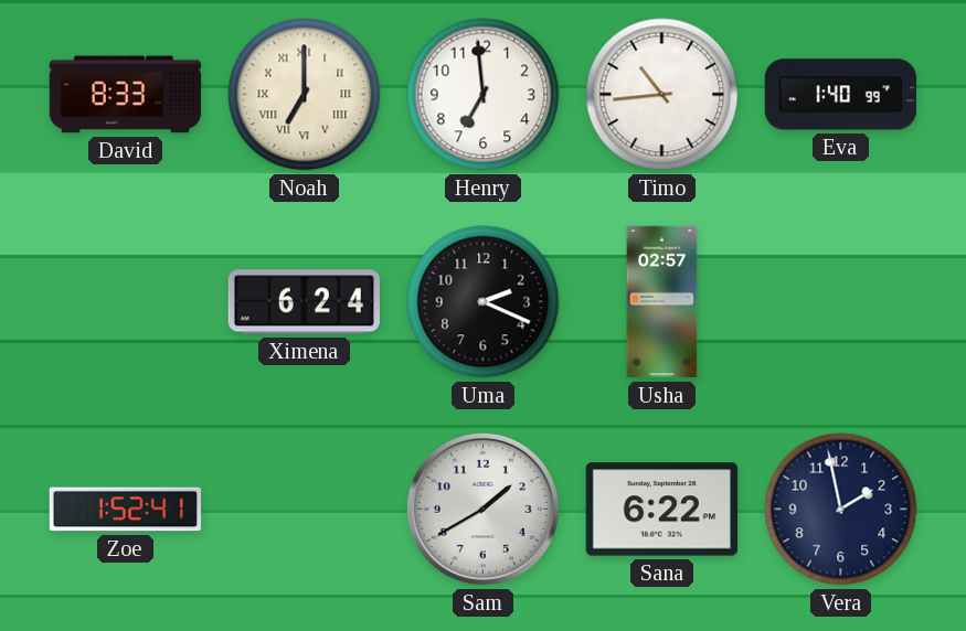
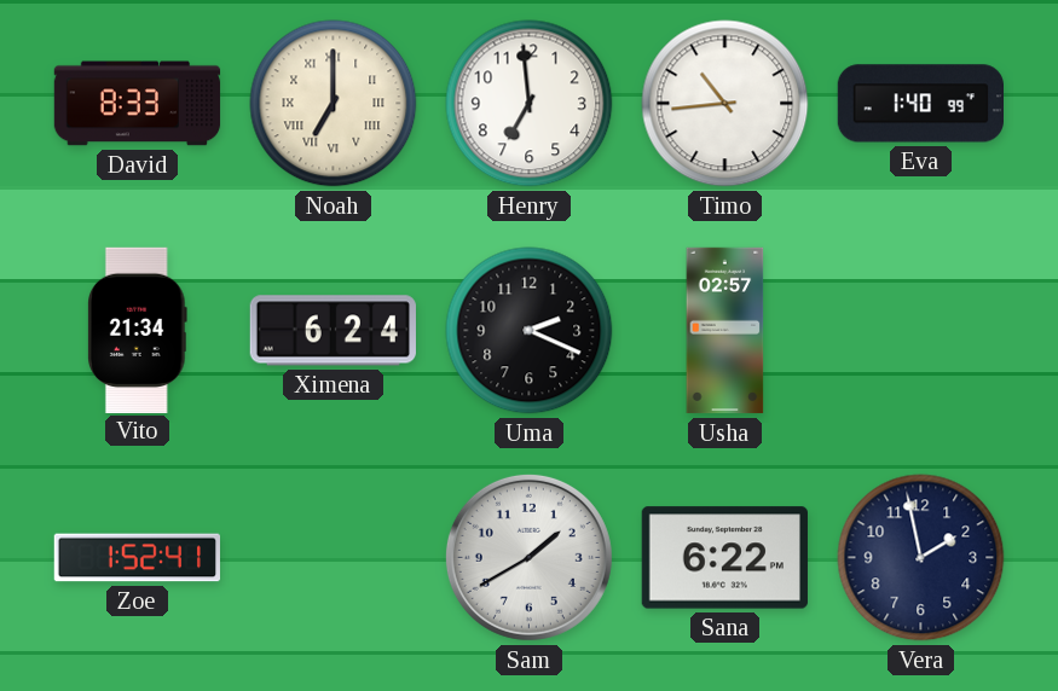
Vito: none -> 21:34 (138, 330)
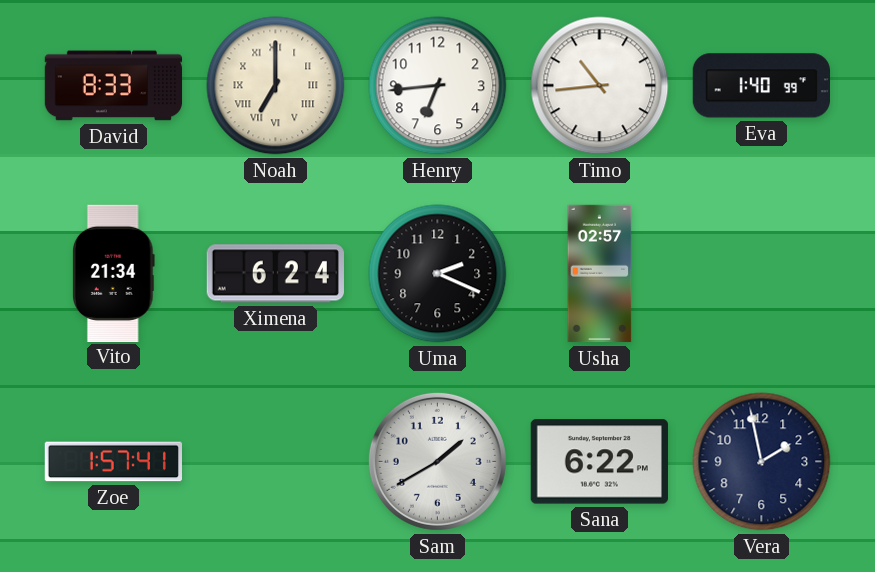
Henry: 6:59 -> 6:44 (438, 86)
Zoe: 1:52 -> 1:57 (113, 462)
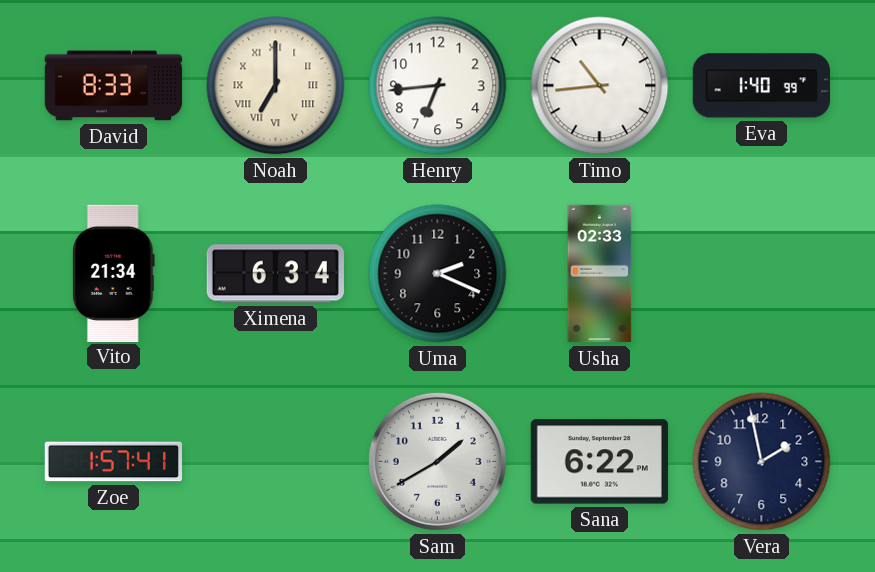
Ximena: 6:24 -> 6:34 (275, 274)
Usha: 02:57 -> 02:33 (600, 274)
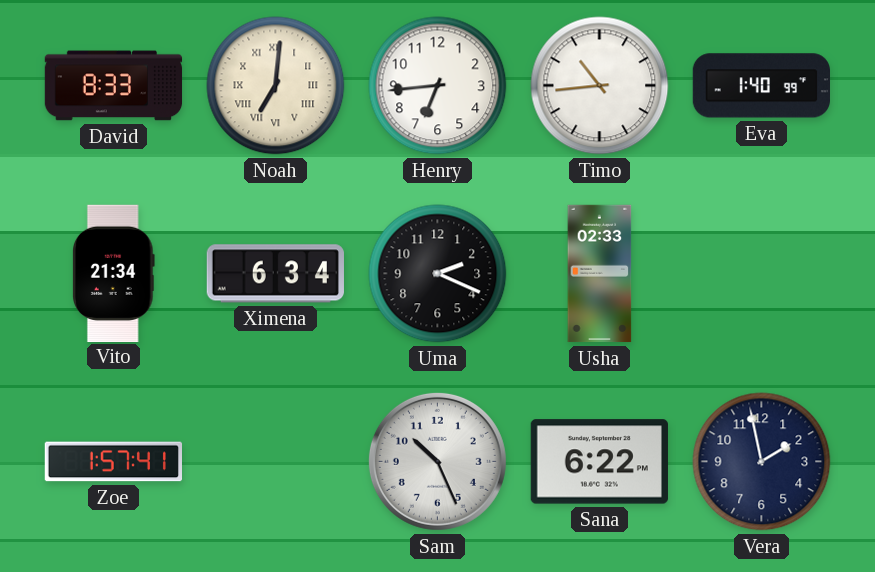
Noah: 7:00 -> 7:01 (276, 86)
Sam: 1:40 -> 10:26 (437, 461)
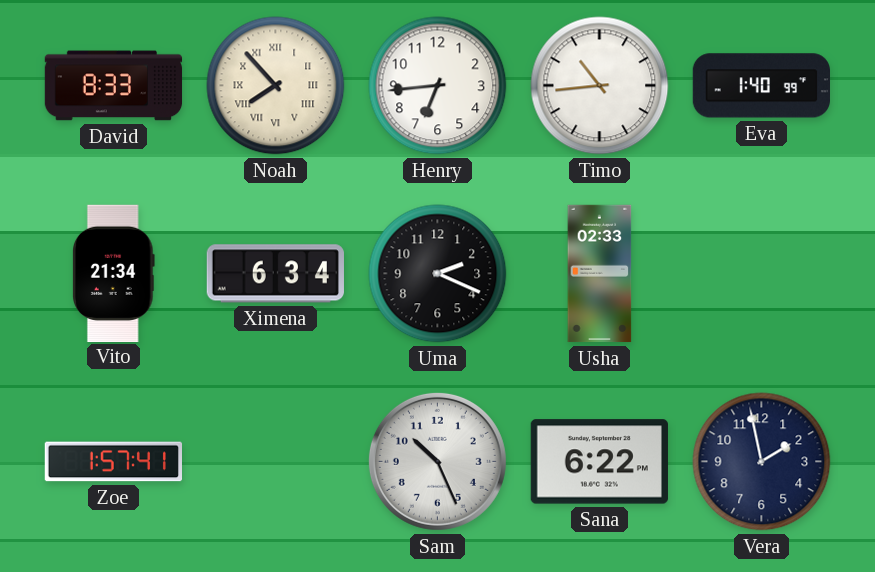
Noah: 7:01 -> 7:53 (276, 86)
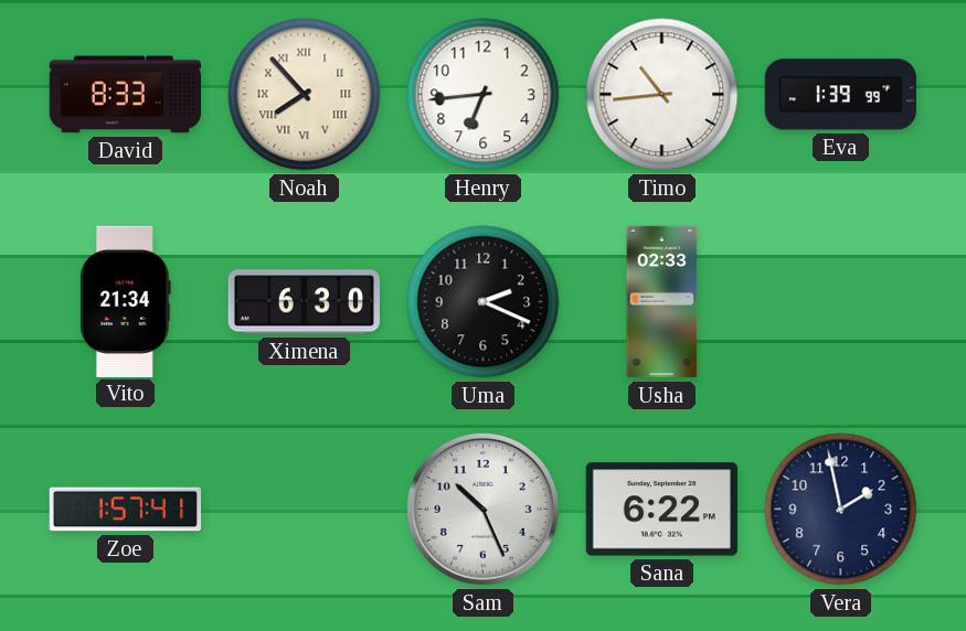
Eva: 1:40 -> 1:39 (840, 95)
Ximena: 6:34 -> 6:30 (304, 302)
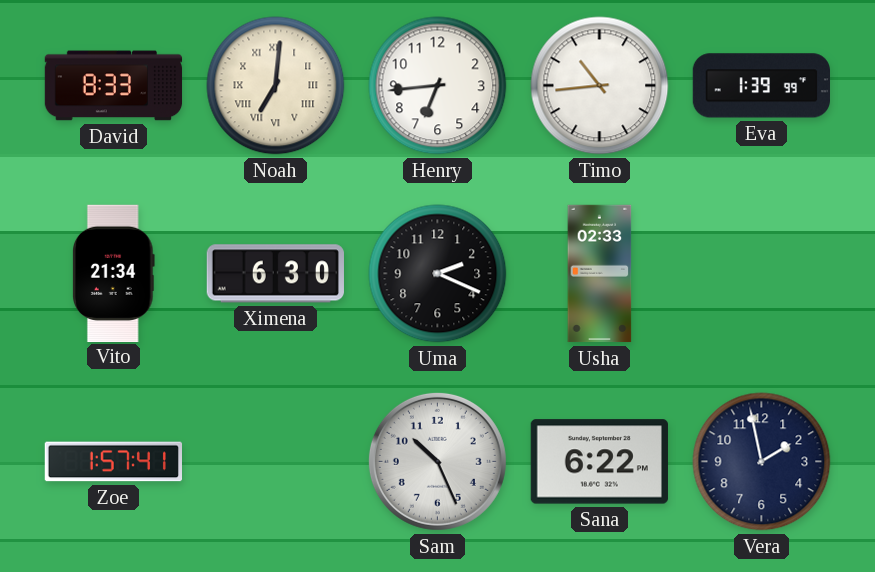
Noah: 7:53 -> 7:01 (276, 86)
